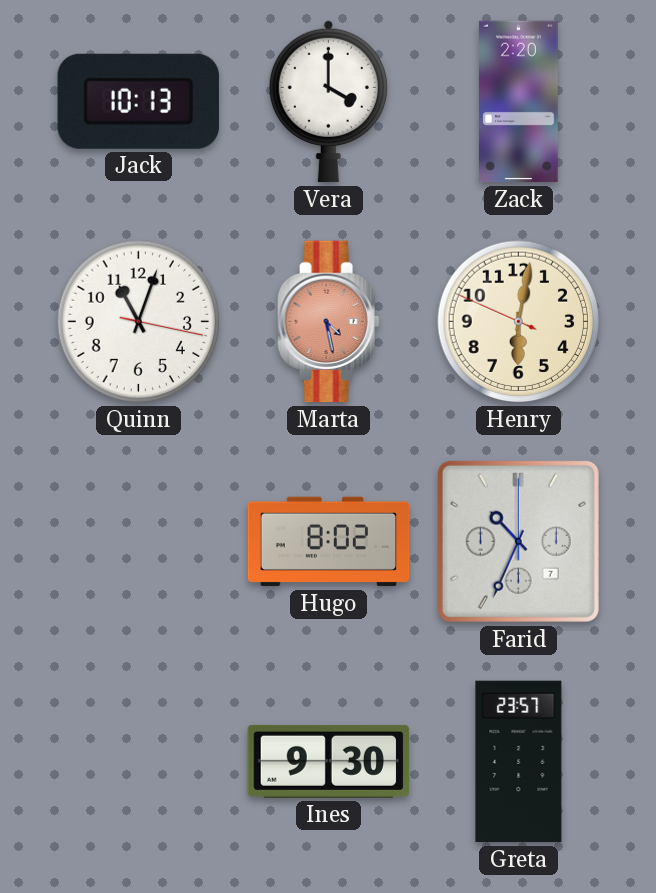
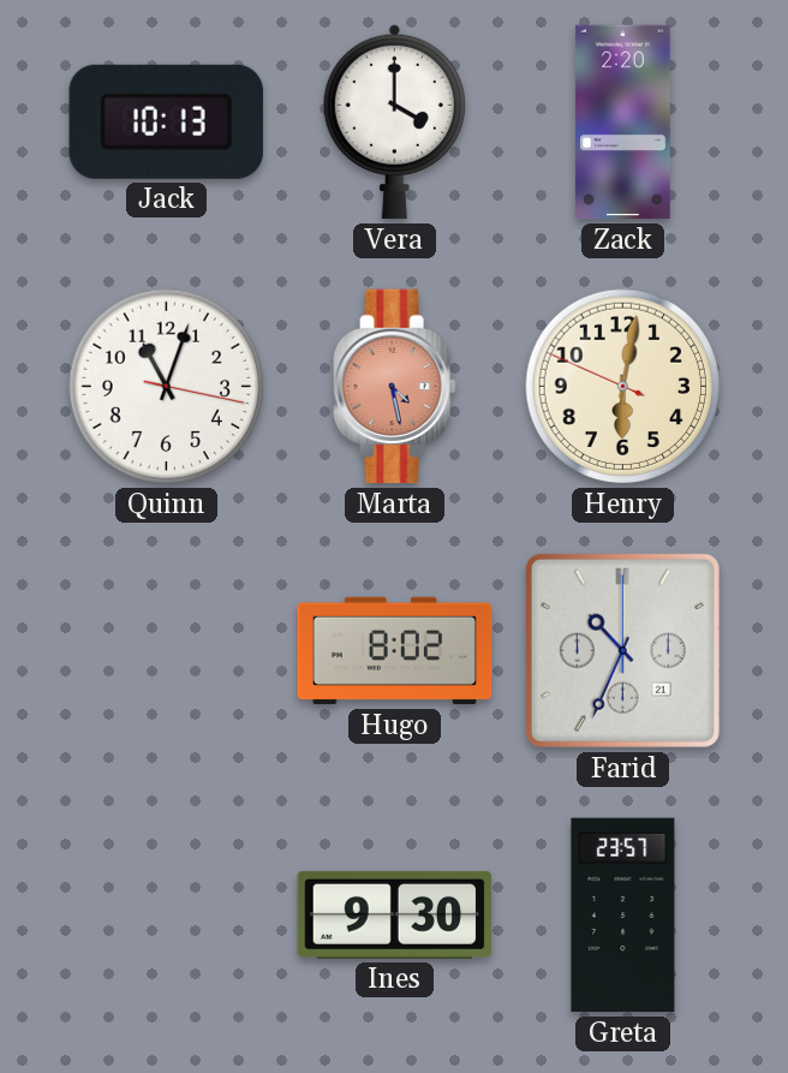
Farid date: 7 -> 21 (622, 650)
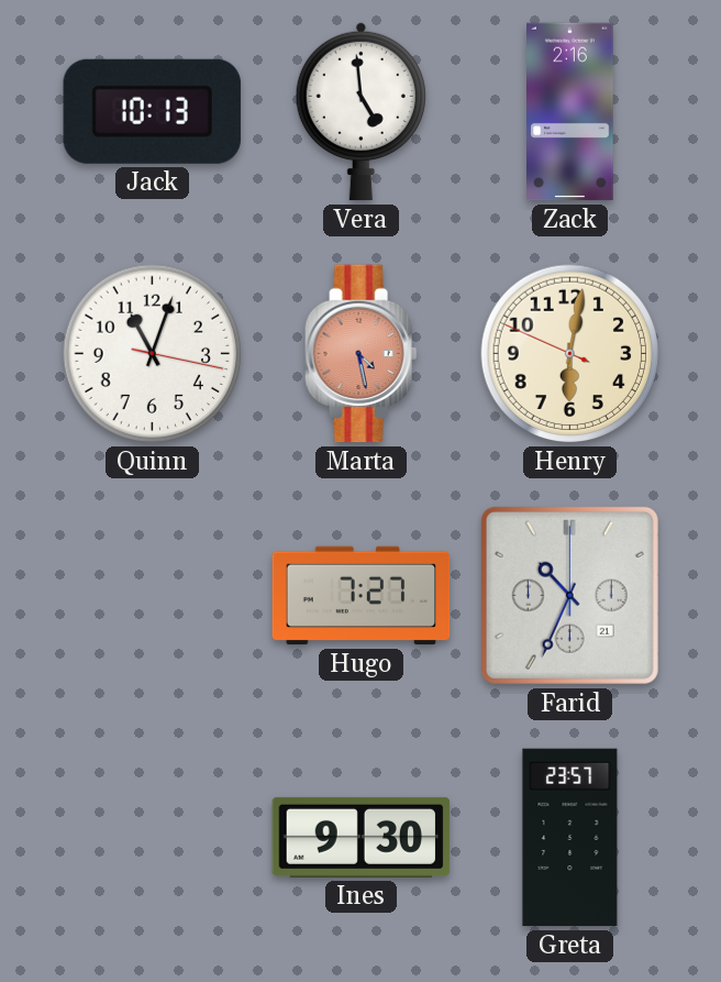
Vera: 4:00 -> 4:59 (360, 111)
Zack: 2:20 -> 2:16 (570, 112)
Hugo: 8:02 -> 7:27 (362, 596)
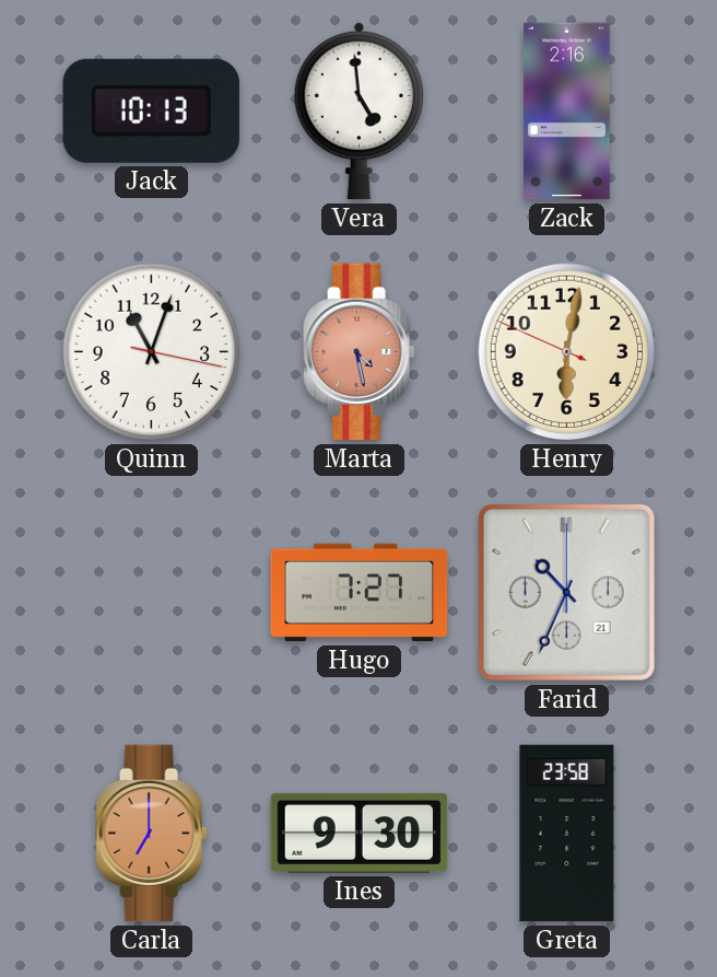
Carla: none -> 7:00 (152, 834)
Greta: 23:57 -> 23:58 (567, 834)
